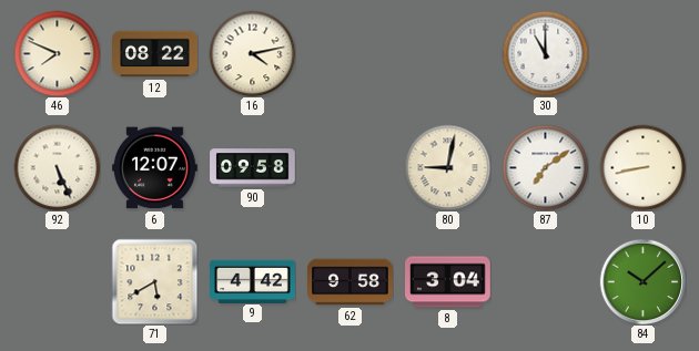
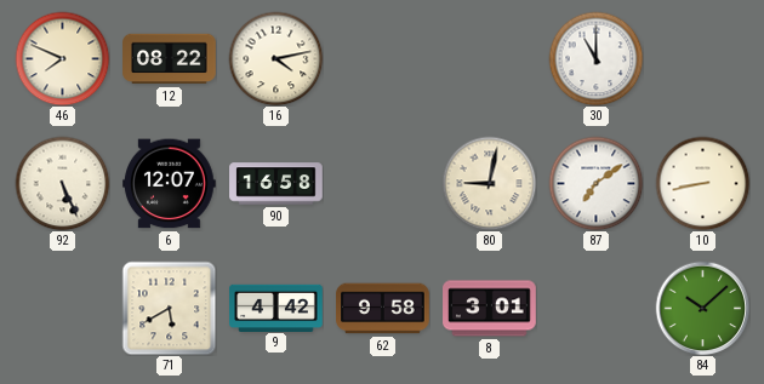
90: 09:58 -> 16:58 (276, 184)
8: 3:04 -> 3:01 (490, 309)
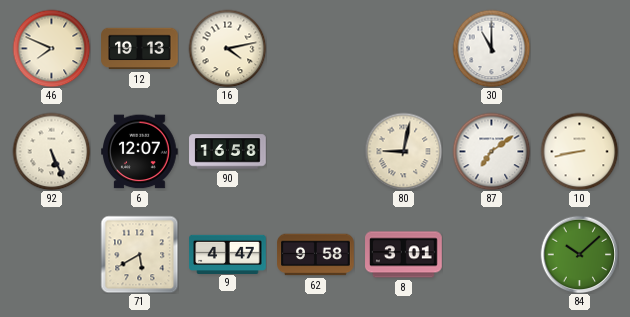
12: 08:22 -> 19:13 (140, 49)
9: 4:42 -> 4:47 (228, 254)
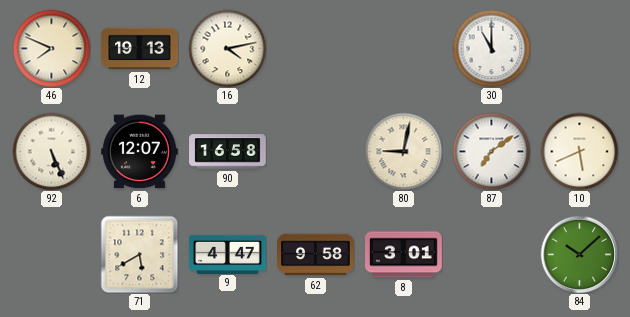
10: 8:43 -> 5:41 (579, 151)
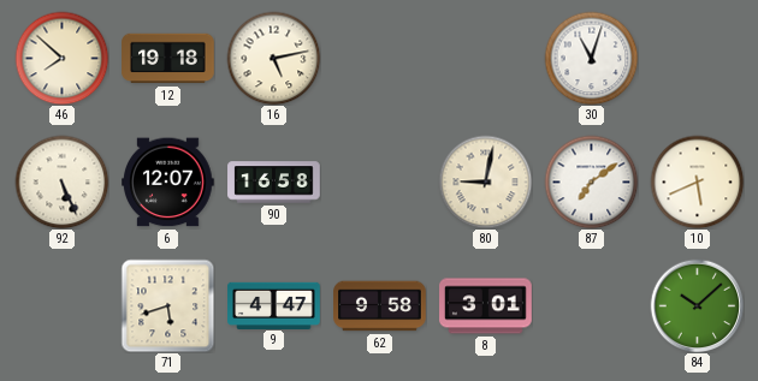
46: 7:49 -> 7:52 (61, 58)
12: 19:13 -> 19:18 (168, 59)
16: 4:13 -> 5:13 (273, 58)
30: 11:00 -> 11:03 (591, 58)
71: 5:40 -> 5:42 (167, 305)
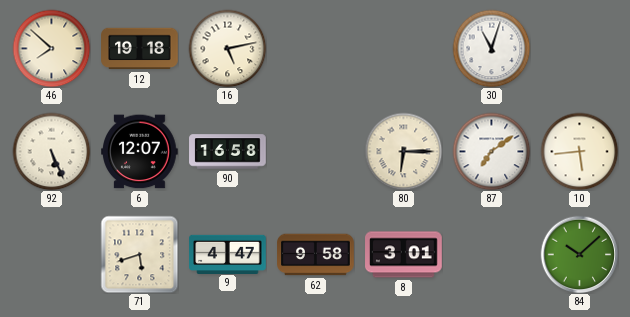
80: 9:02 -> 6:15 (403, 151)
10: 5:41 -> 5:44 (579, 151)
